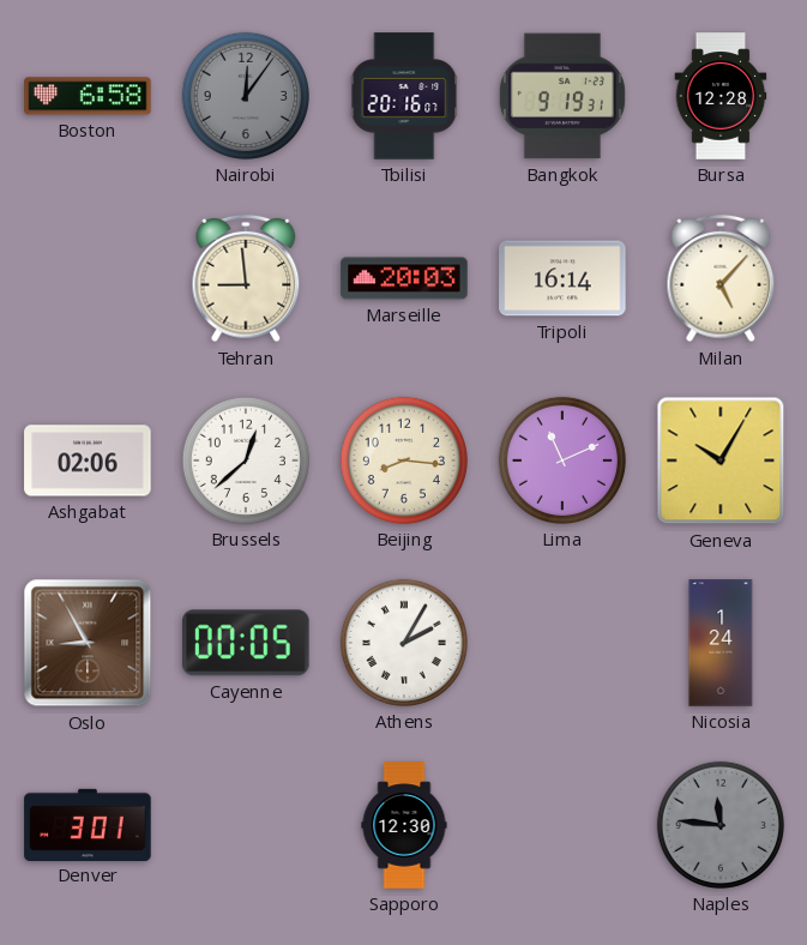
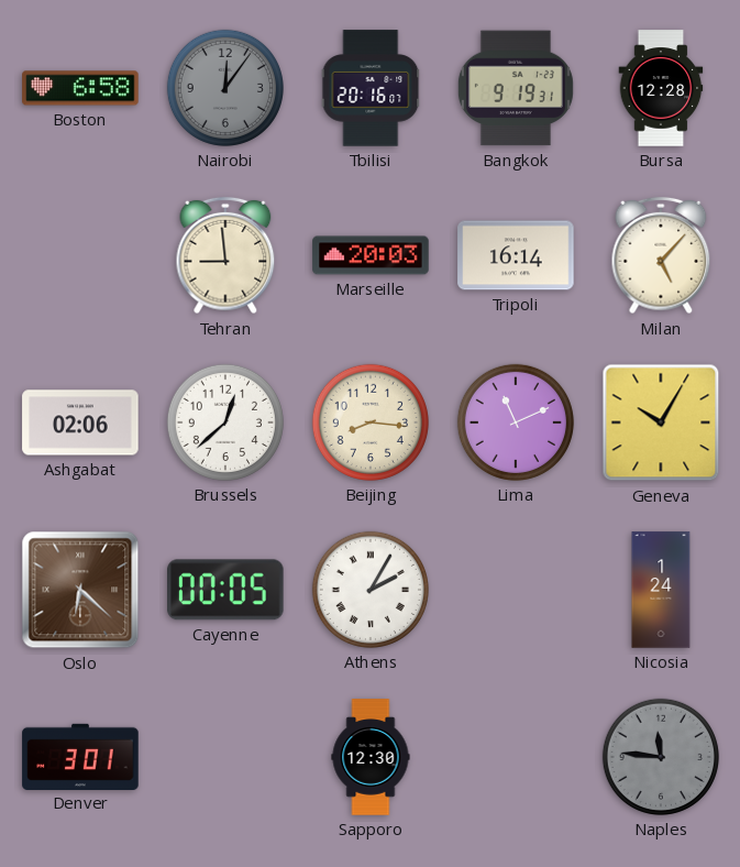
Oslo: 8:55 -> 6:22 (80, 590)
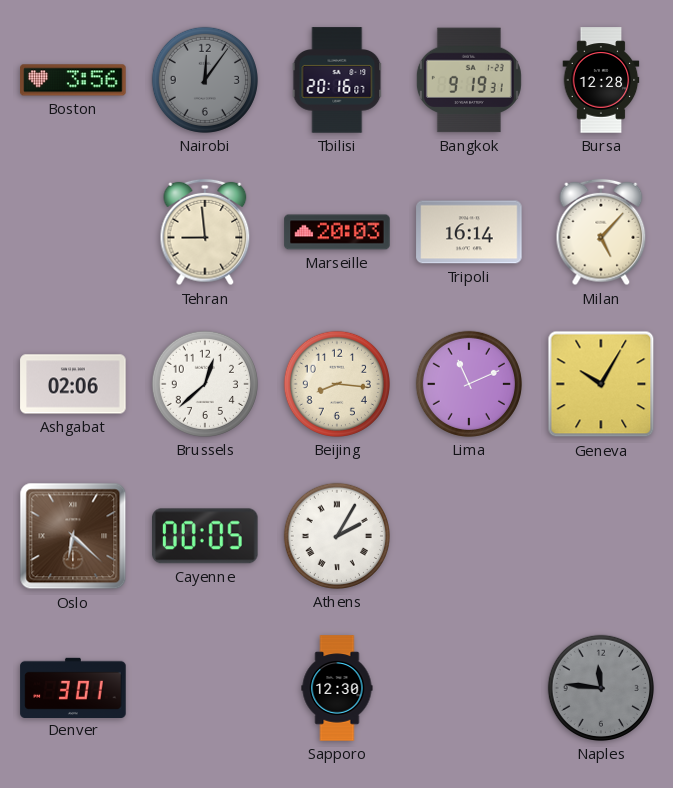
Boston: 6:58 -> 3:56 (73, 80)
Nicosia: 1:24 -> none (661, 590)
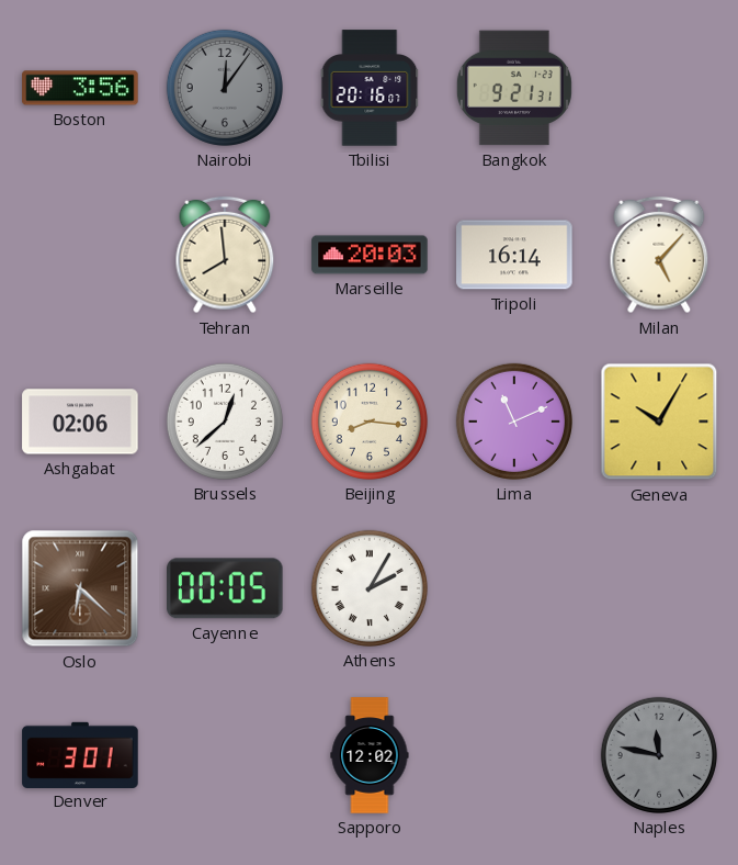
Bangkok: 9:19 -> 9:21 (514, 88)
Bursa: 12:28 -> none (601, 80)
Tehran: 8:59 -> 7:59 (225, 255)
Sapporo: 12:30 -> 12:02 (370, 755)
Naples: 11:46 -> 11:47 (659, 755)
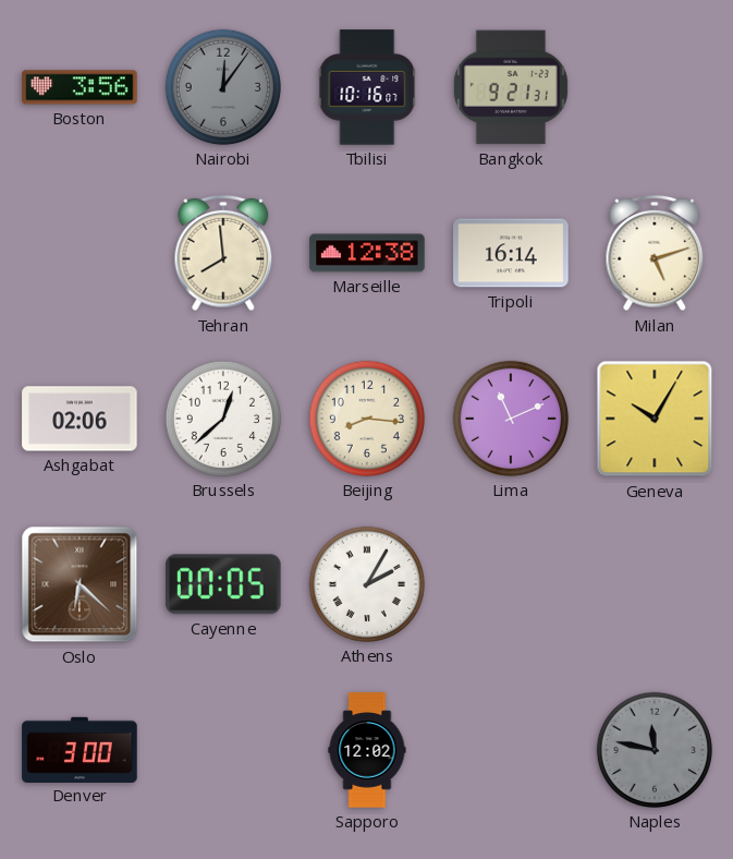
Tbilisi: 20:16 -> 10:16 (367, 87)
Marseille: 20:03 -> 12:38 (367, 253)
Milan: 5:07 -> 5:12 (655, 253)
Denver: 3:01 -> 3:00 (80, 749)
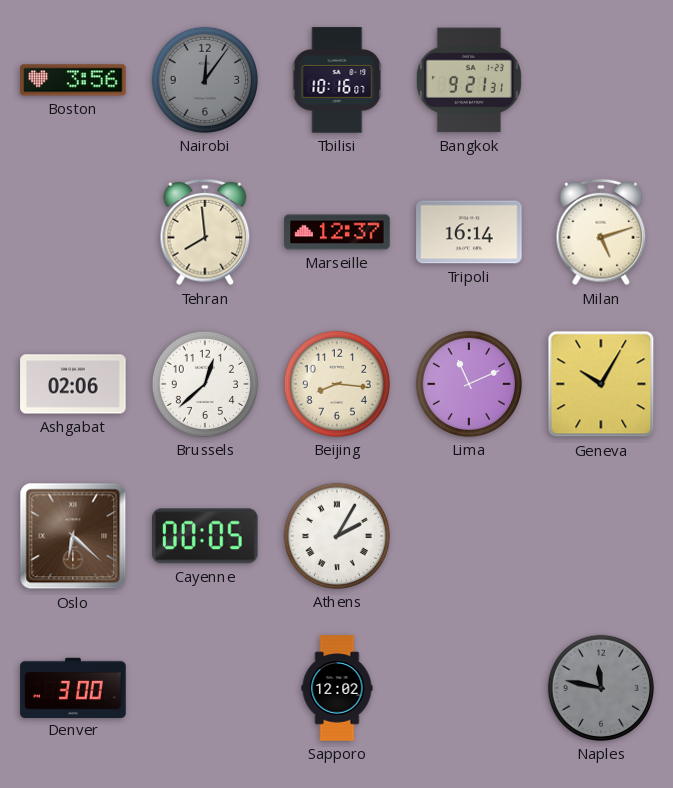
Marseille: 12:38 -> 12:37 (337, 232)
